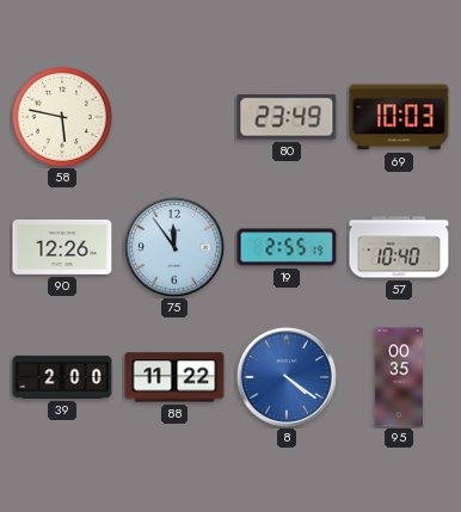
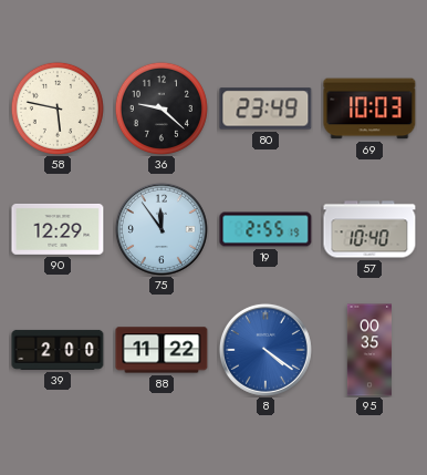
36: none -> 9:22 (162, 109)
90: 12:26 -> 12:29 (58, 229)
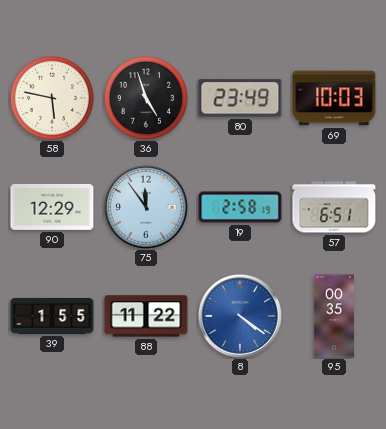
36: 9:22 -> 4:57 (146, 98)
19: 2:55 -> 2:58 (240, 207)
57: 10:40 -> 6:51 (334, 207)
39: 2:00 -> 1:55 (52, 316)
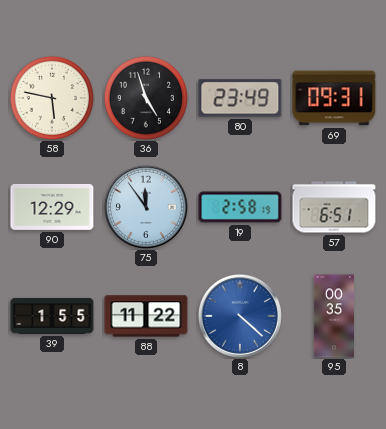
69: 10:03 -> 09:31 (334, 98)
8: 4:21 -> 4:22 (240, 316)
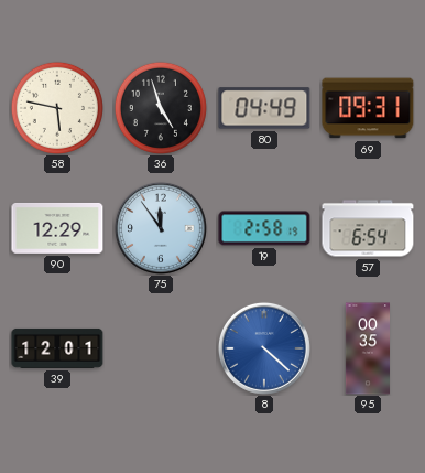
80: 23:49 -> 04:49 (264, 108)
57: 6:51 -> 6:54 (368, 228)
39: 1:55 -> 12:01 (57, 348)
88: 11:22 -> none (146, 316)
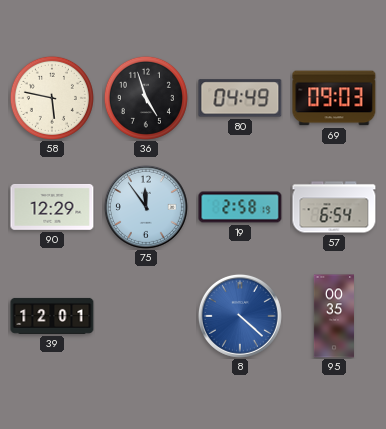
69: 09:31 -> 09:03 (334, 98)
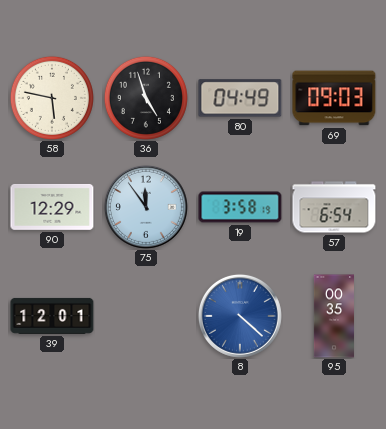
19: 2:58 -> 3:58 (240, 207)
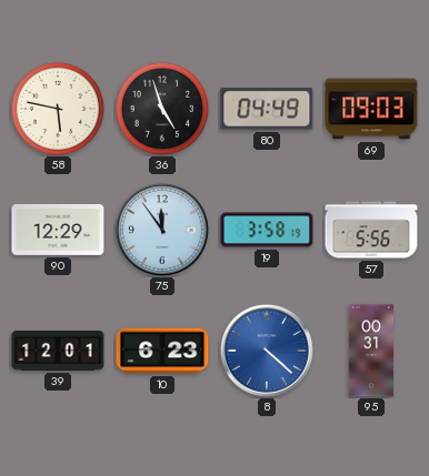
57: 6:54 -> 5:56 (371, 230)
10: none -> 6:23 (162, 351)
95: 00:35 -> 00:31 (370, 351)
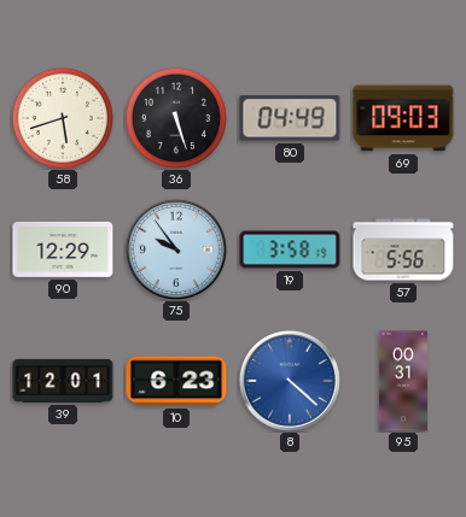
58: 5:47 -> 5:42 (63, 118)
36: 4:57 -> 5:27 (176, 118)
75: 11:54 -> 9:54 (176, 249)
